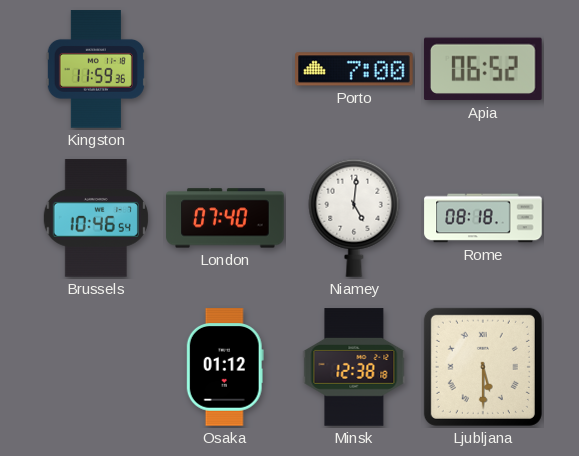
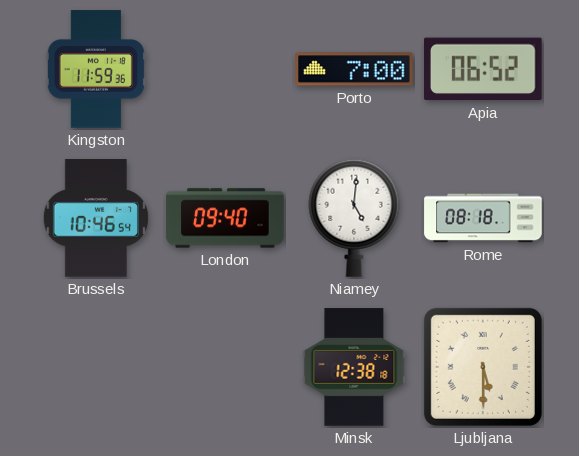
London: 07:40 -> 09:40 (225, 218)
Osaka: 01:12 -> none (225, 367)
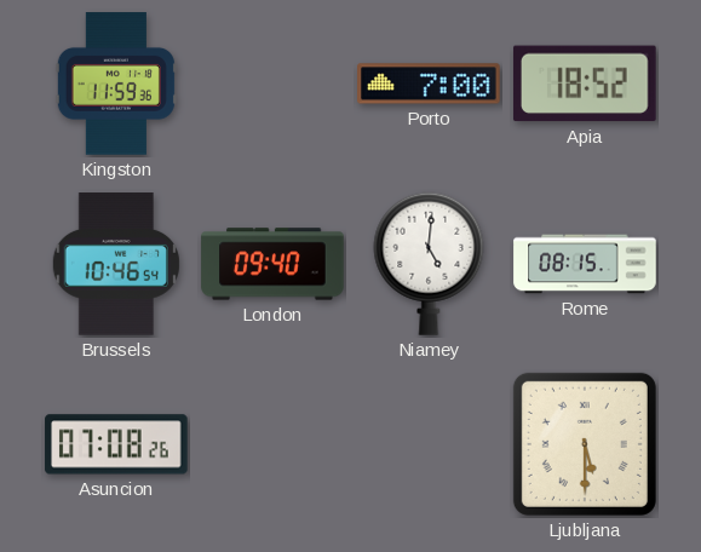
Apia: 06:52 -> 18:52 (585, 84)
Rome: 08:18 -> 08:15 (585, 264)
Asuncion: none -> 07:08 (116, 444)
Minsk: 12:38 -> none (354, 367)
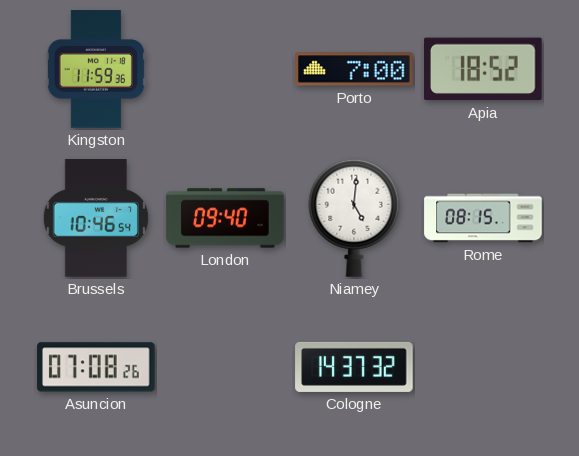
Cologne: none -> 14:37 (354, 367)
Ljubljana: 5:30 -> none (585, 444)
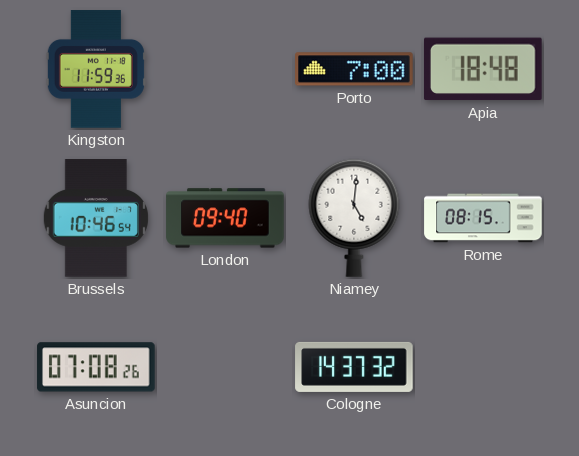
Apia: 18:52 -> 18:48 (483, 69)
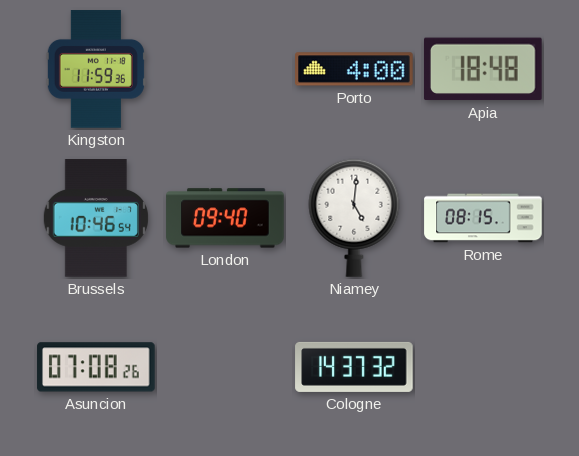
Porto: 7:00 -> 4:00 (354, 69)
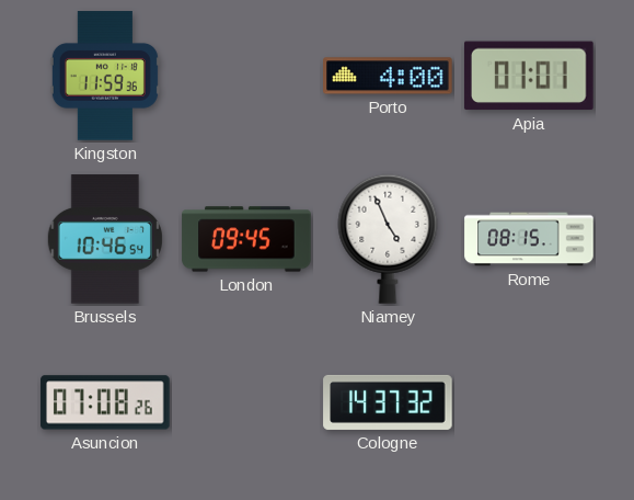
Apia: 18:48 -> 01:01 (529, 76)
London: 09:40 -> 09:45 (246, 239)
Niamey: 5:01 -> 4:56 (388, 239)
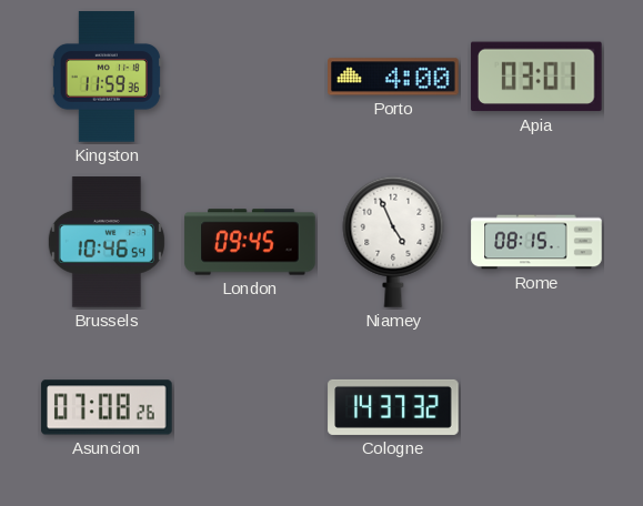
Apia: 01:01 -> 03:01 (536, 77)
